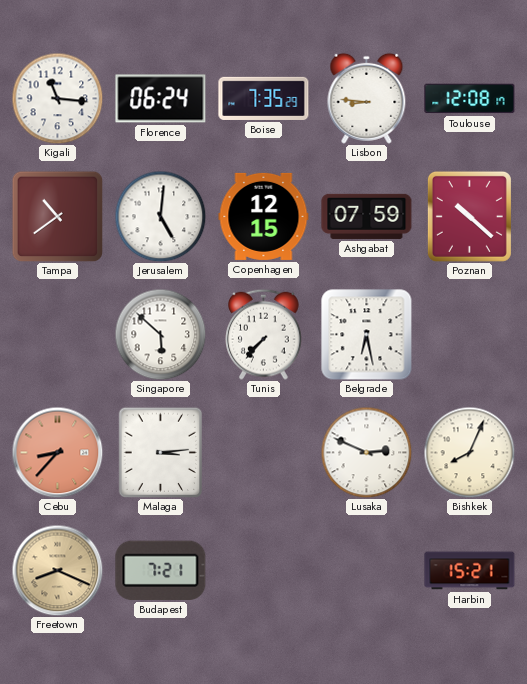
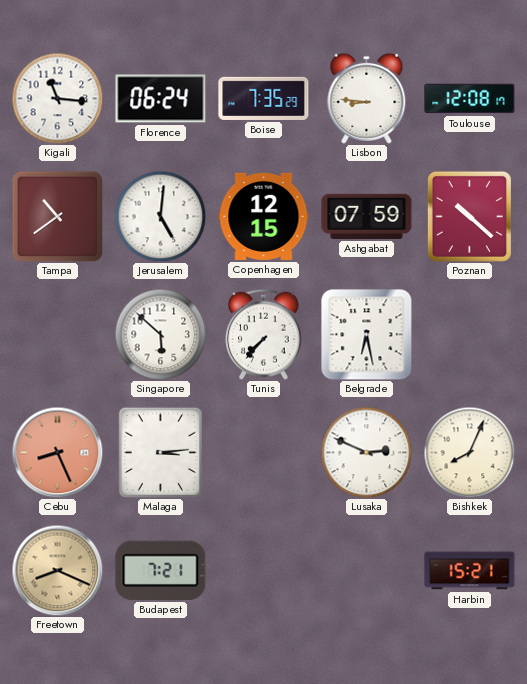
Cebu: 8:37 -> 8:26 (57, 452)
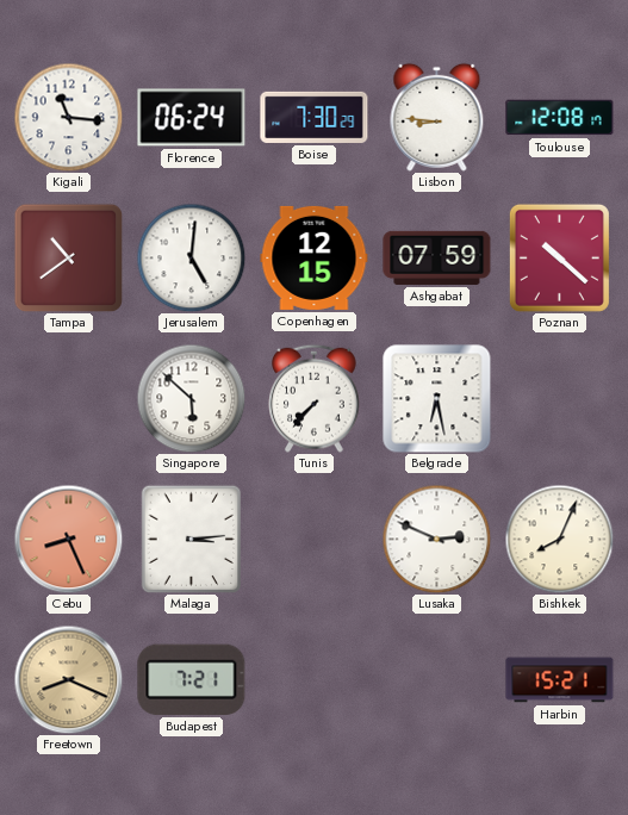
Boise: 7:35 -> 7:30 (315, 117)
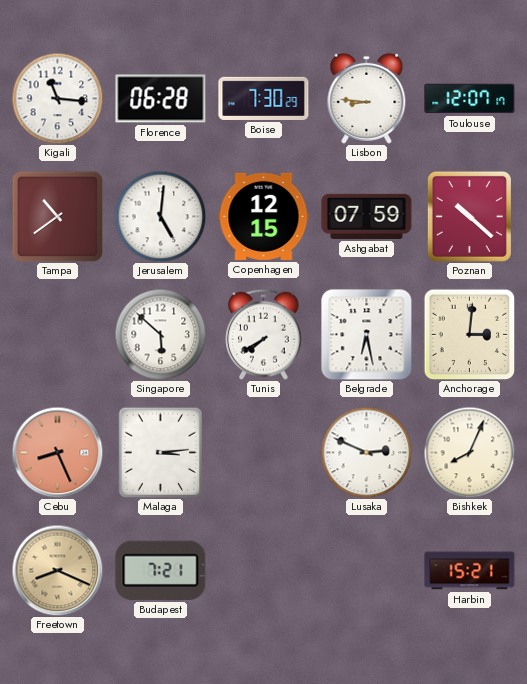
Florence: 06:24 -> 06:28 (161, 99)
Toulouse: 12:08 -> 12:07 (470, 99)
Tunis: 7:37 -> 7:40 (264, 334)
Anchorage: none -> 3:01 (469, 334)
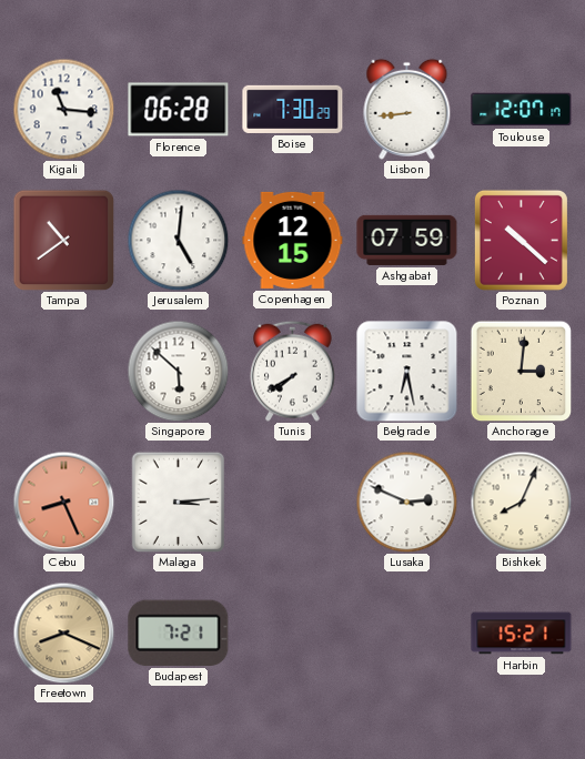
Lisbon: 8:46 -> 8:44 (407, 109)
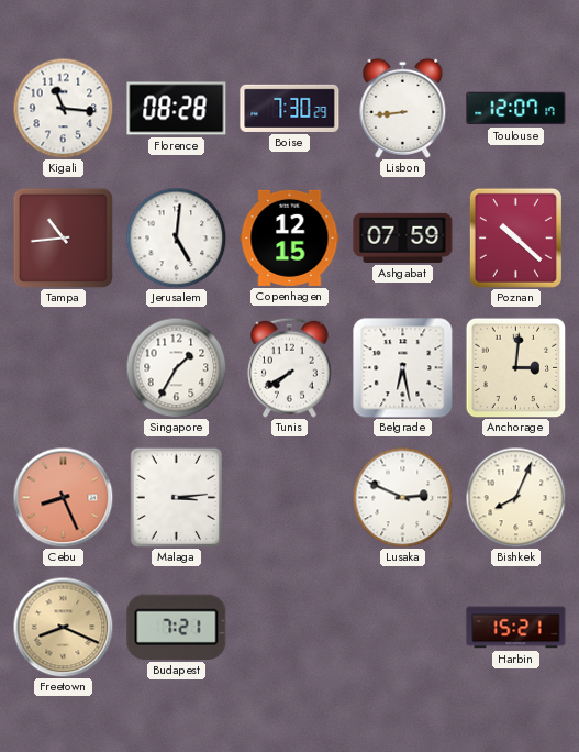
Florence: 06:28 -> 08:28 (177, 109)
Tampa: 10:39 -> 10:44 (63, 237)
Singapore: 5:52 -> 1:35 (176, 367)
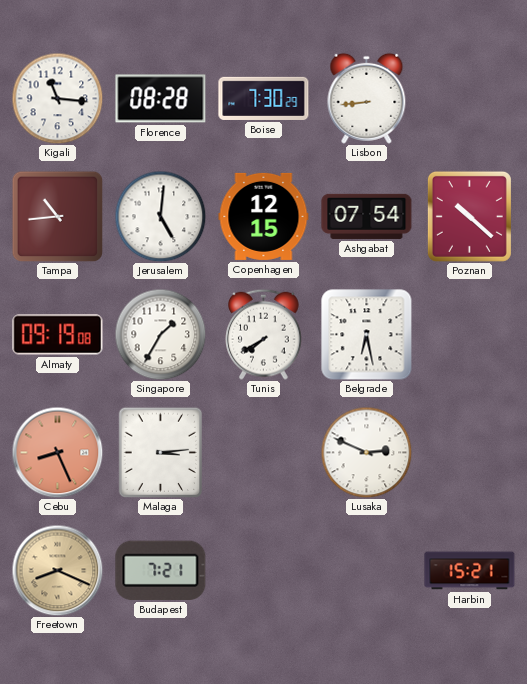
Toulouse: 12:07 -> none (516, 109)
Ashgabat: 07:59 -> 07:54 (367, 216)
Almaty: none -> 09:19 (58, 335)
Anchorage: 3:01 -> none (515, 367)
Bishkek: 8:04 -> none (515, 497)
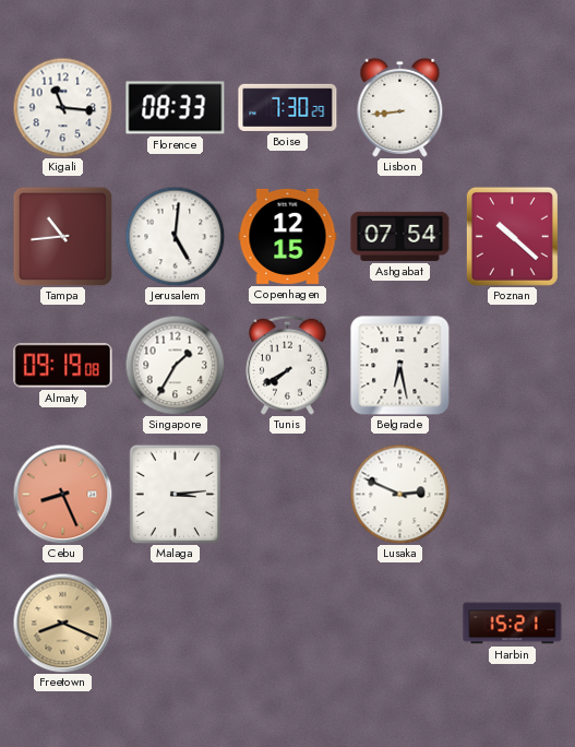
Florence: 08:28 -> 08:33 (176, 108)
Budapest: 7:21 -> none (161, 570)
